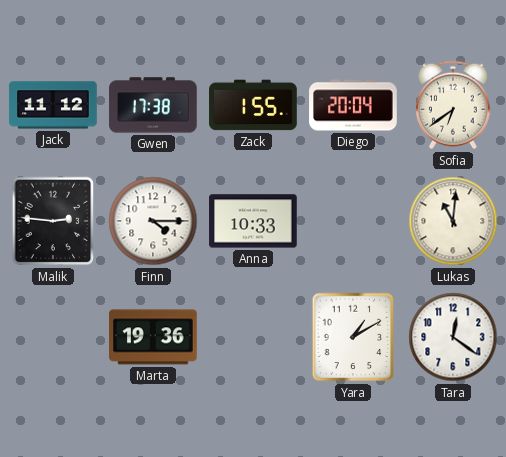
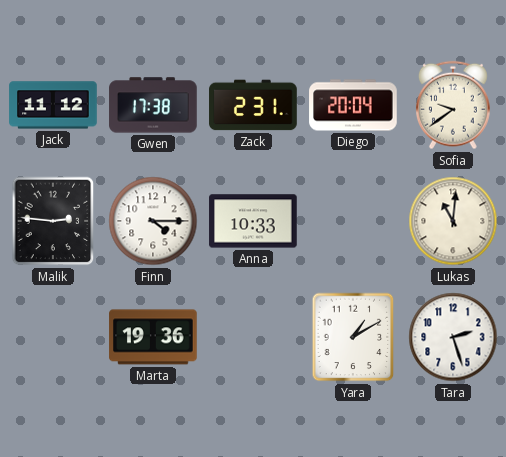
Zack: 1:55 -> 2:31 (253, 105)
Sofia: 6:39 -> 9:39 (453, 105)
Tara: 12:21 -> 2:27 (453, 337)
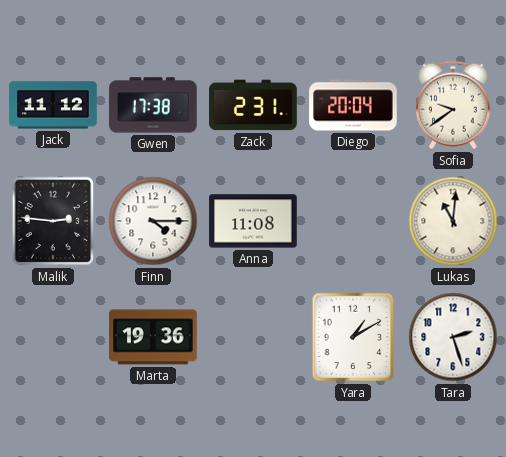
Anna: 10:33 -> 11:08 (253, 221)
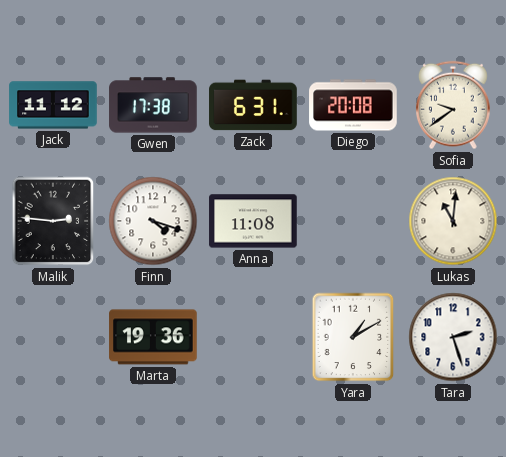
Zack: 2:31 -> 6:31 (253, 105)
Diego: 20:04 -> 20:08 (353, 105)
Finn: 4:15 -> 4:18 (153, 221)
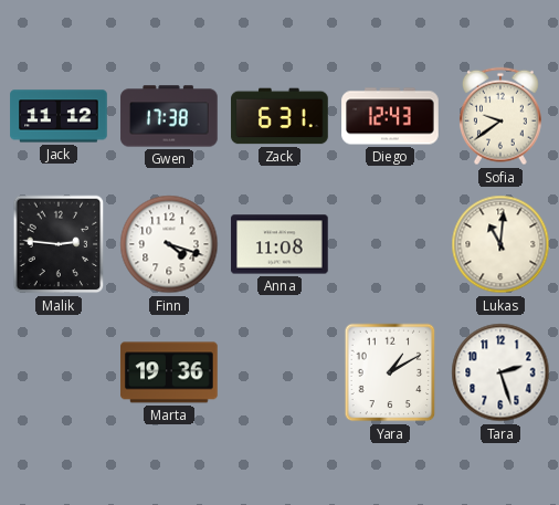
Diego: 20:08 -> 12:43 (390, 116)
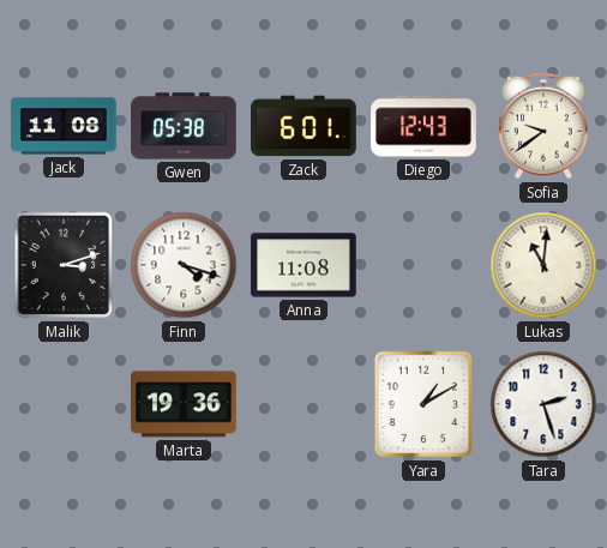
Jack: 11:12 -> 11:08 (64, 126)
Gwen: 17:38 -> 05:38 (184, 126)
Zack: 6:31 -> 6:01 (303, 126)
Malik: 2:46 -> 3:12 (64, 265)
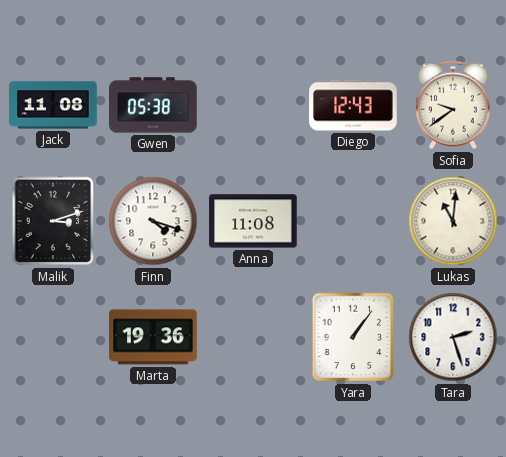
Zack: 6:01 -> none (303, 126)
Yara: 1:10 -> 1:06 (353, 337)
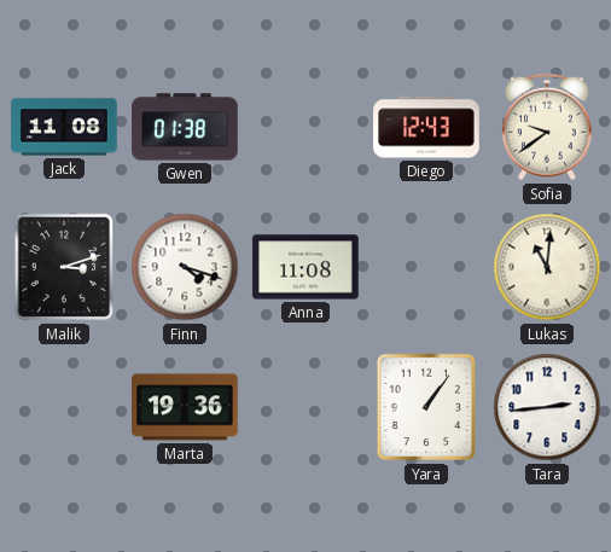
Gwen: 05:38 -> 01:38 (185, 127)
Tara: 2:27 -> 2:44 (547, 407)
